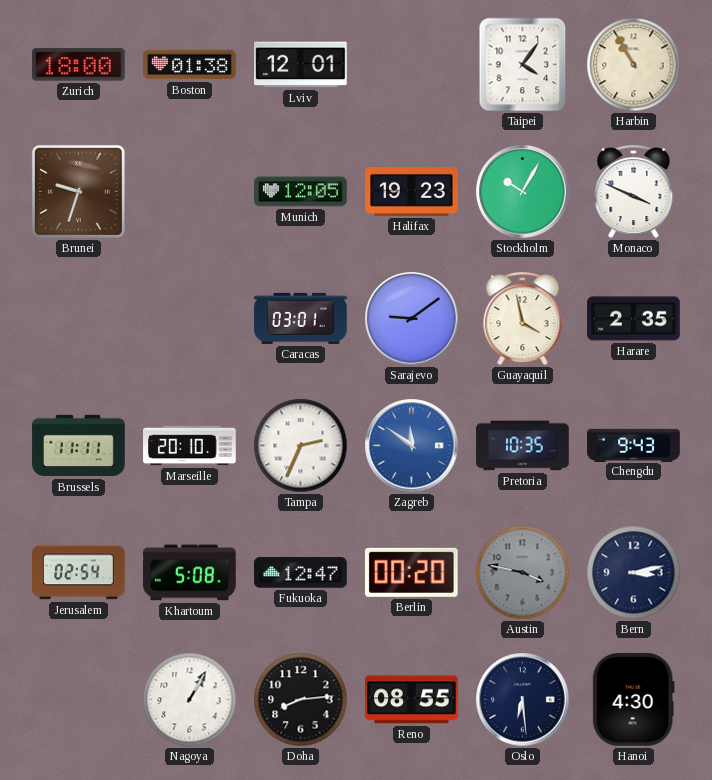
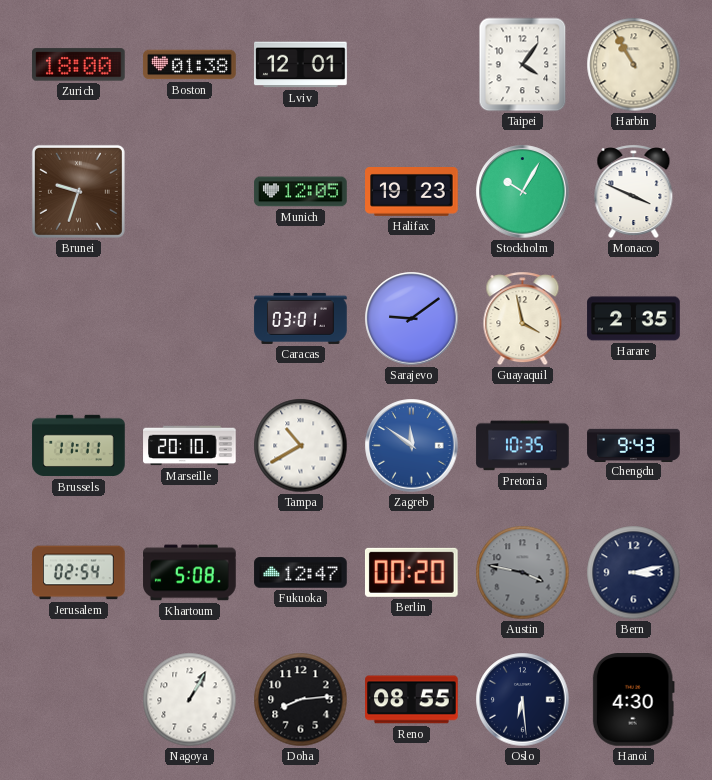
Tampa: 2:34 -> 10:40 (301, 446)
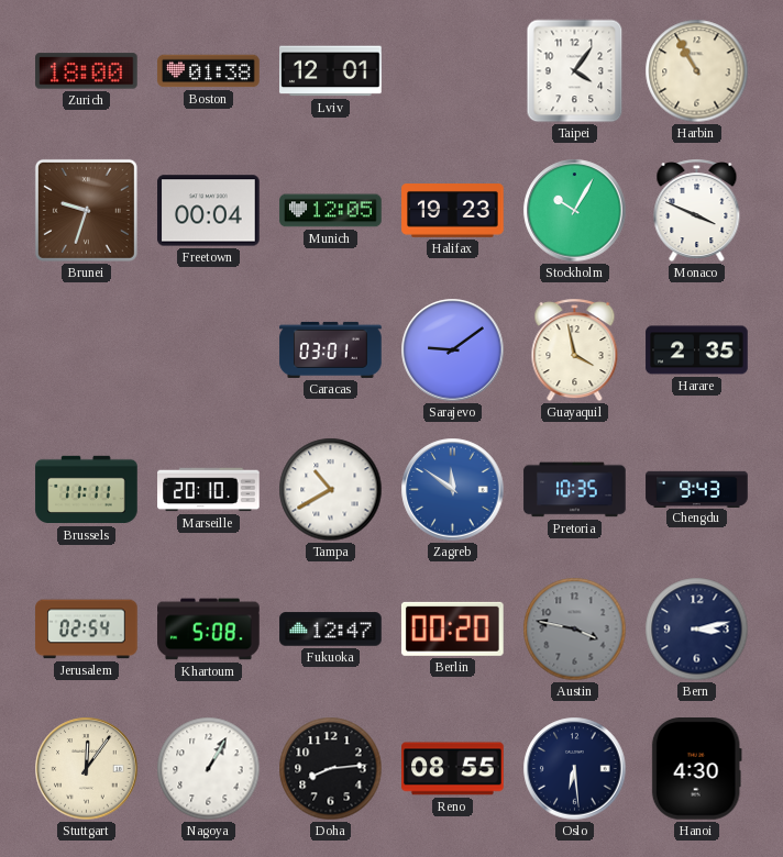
Freetown: none -> 00:04 (209, 211)
Stuttgart: none -> 12:06 (87, 769)
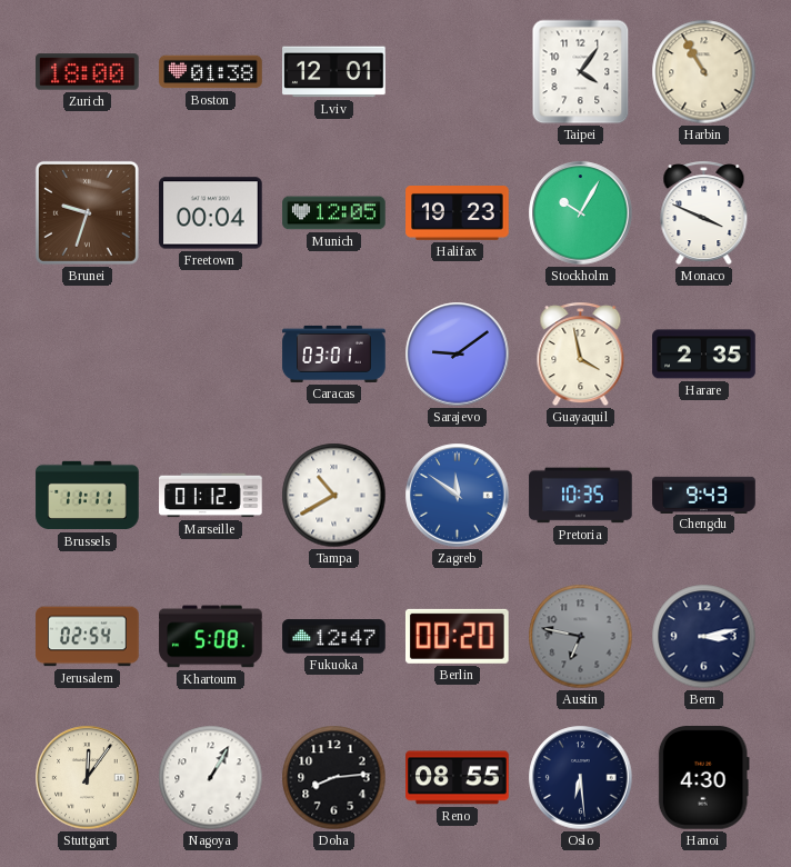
Marseille: 20:10 -> 01:12 (211, 496)
Austin: 3:47 -> 6:47 (581, 637)
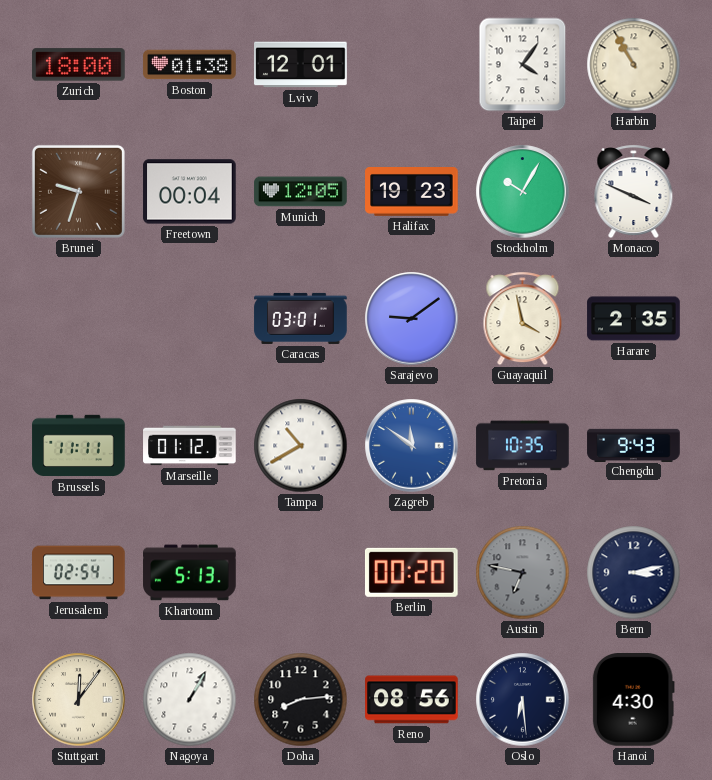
Khartoum: 5:08 -> 5:13 (190, 573)
Fukuoka: 12:47 -> none (334, 637)
Reno: 08:55 -> 08:56 (412, 700)
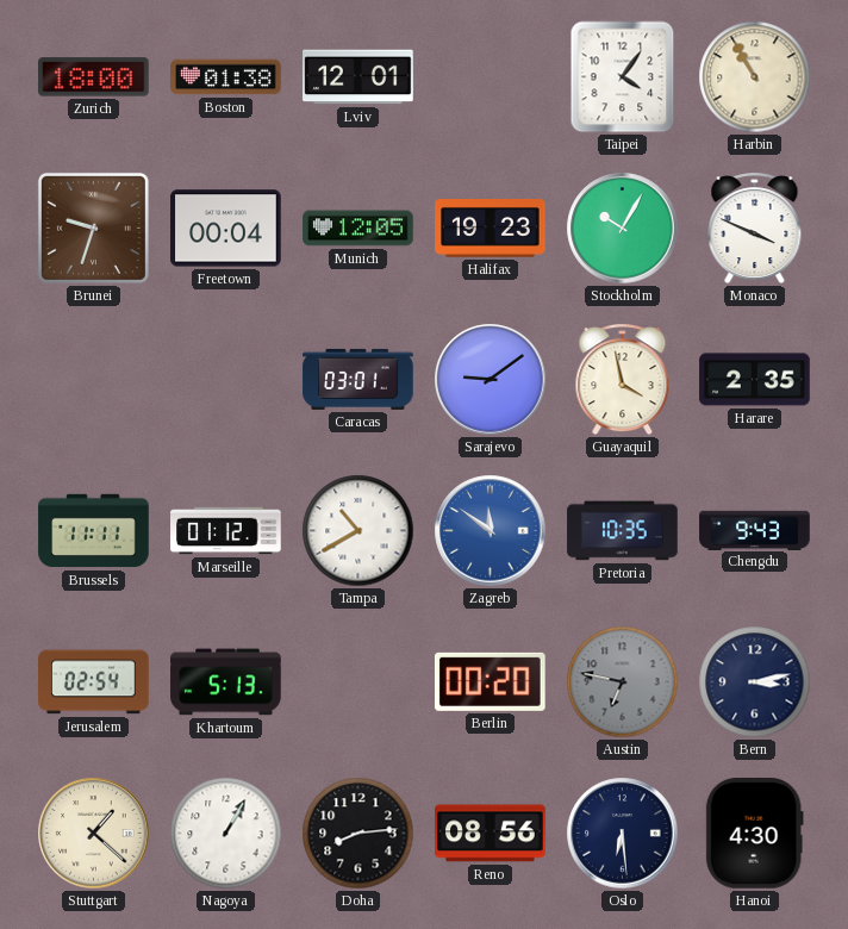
Stuttgart: 12:06 -> 1:22 (94, 834)
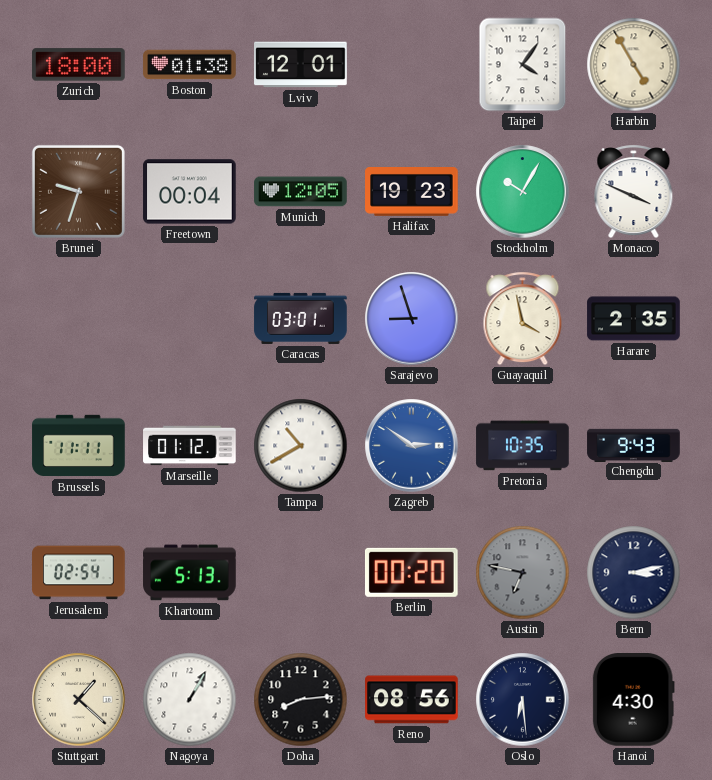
Harbin: 10:55 -> 4:55 (634, 65)
Sarajevo: 9:09 -> 8:57 (412, 319)
Zagreb: 11:51 -> 2:51 (412, 446)
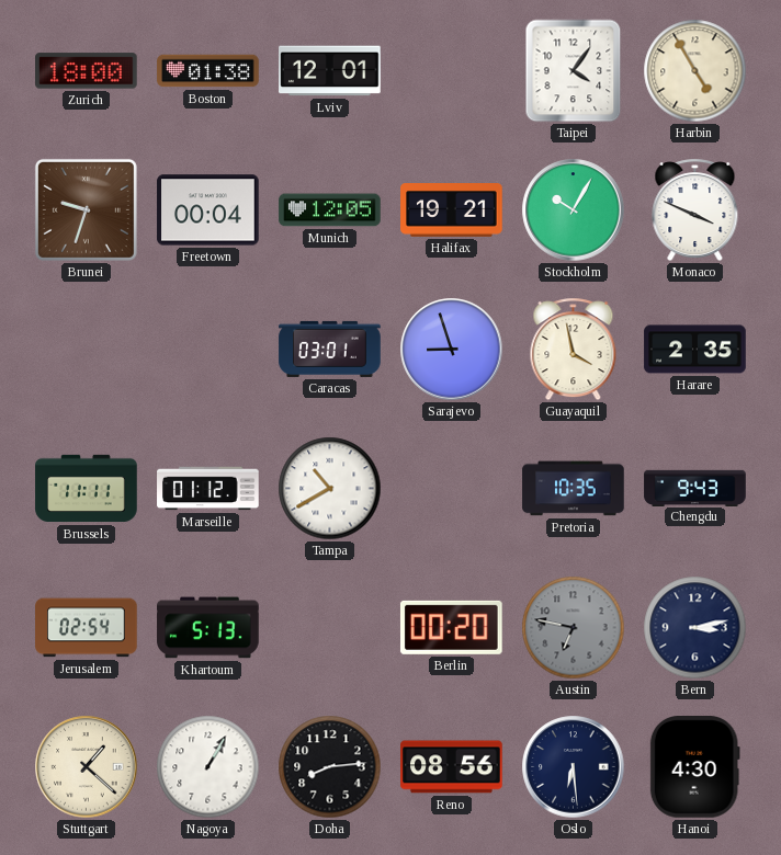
Halifax: 19:23 -> 19:21 (452, 210)
Zagreb: 2:51 -> none (412, 446)
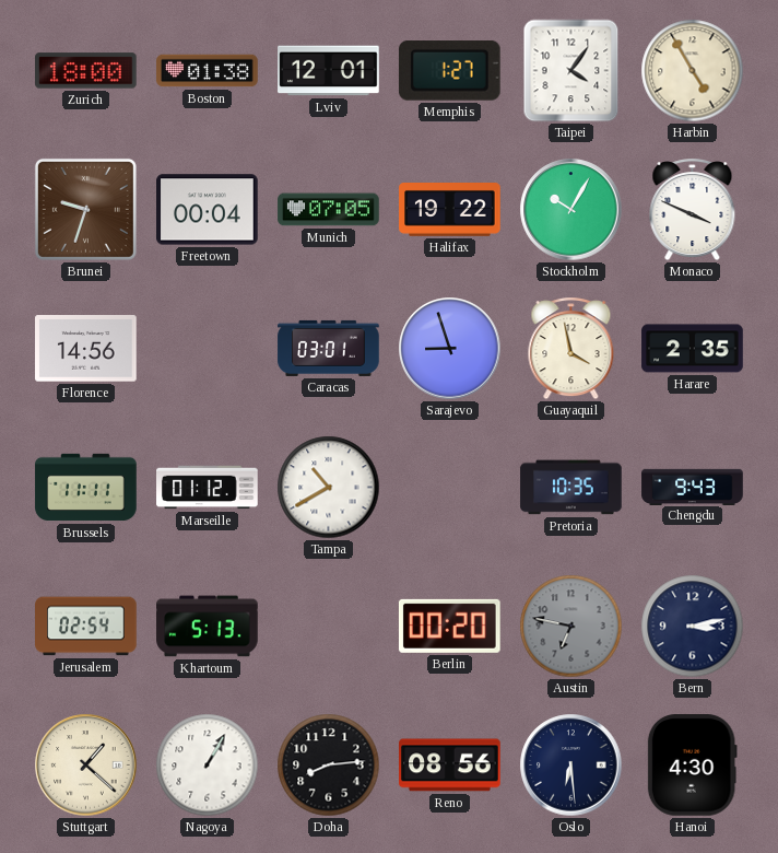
Memphis: none -> 1:27 (449, 71)
Munich: 12:05 -> 07:05 (329, 210)
Halifax: 19:21 -> 19:22 (450, 210)
Florence: none -> 14:56 (86, 349)
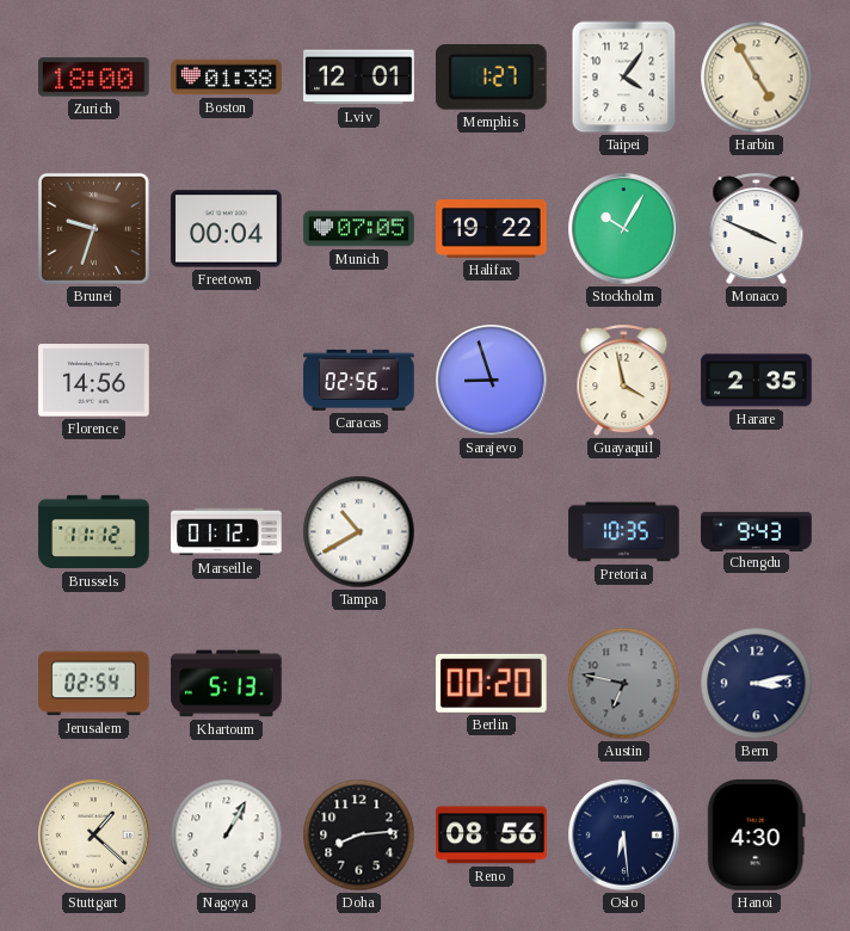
Caracas: 03:01 -> 02:56 (359, 380)
Brussels: 11:11 -> 11:12 (94, 532)
